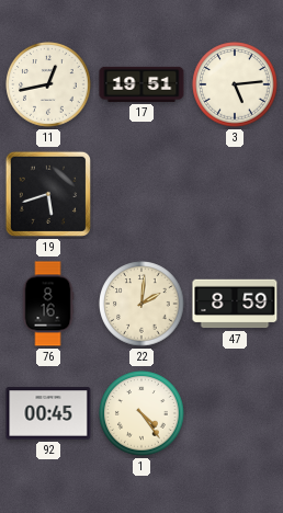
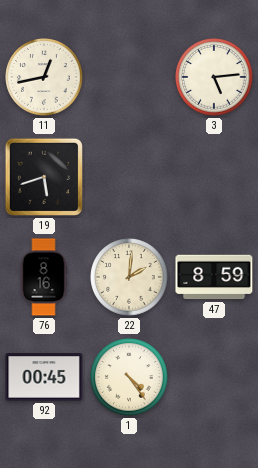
17: 19:51 -> none (141, 84)
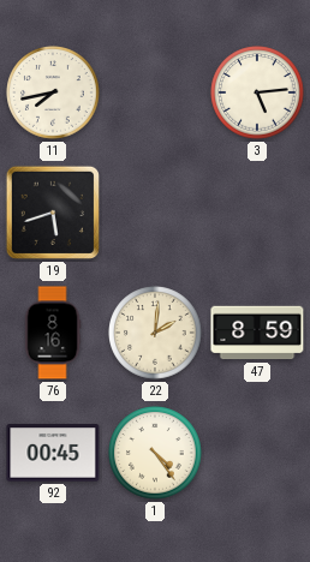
11: 12:43 -> 7:43 (53, 92)
